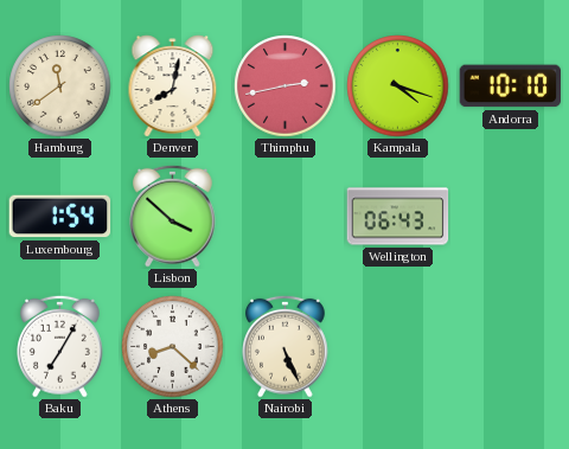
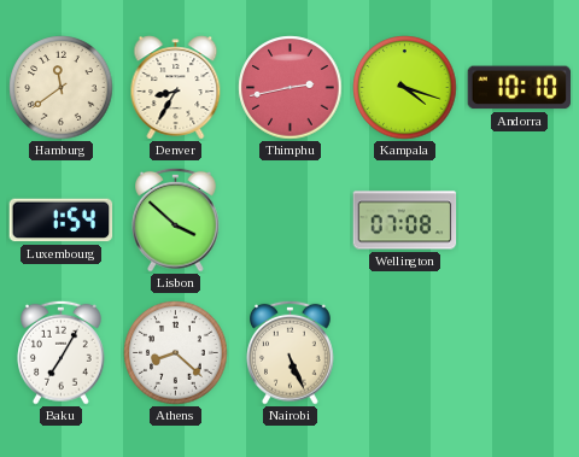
Denver: 8:02 -> 8:35 (176, 88)
Wellington: 06:43 -> 07:08 (405, 221)
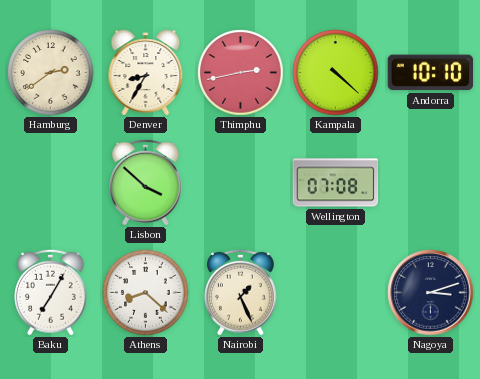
Hamburg: 11:39 -> 2:39 (51, 73)
Kampala: 4:18 -> 4:22 (336, 73)
Luxembourg: 1:54 -> none (62, 221)
Nairobi: 5:26 -> 1:26 (241, 292)
Nagoya: none -> 3:12 (431, 293)
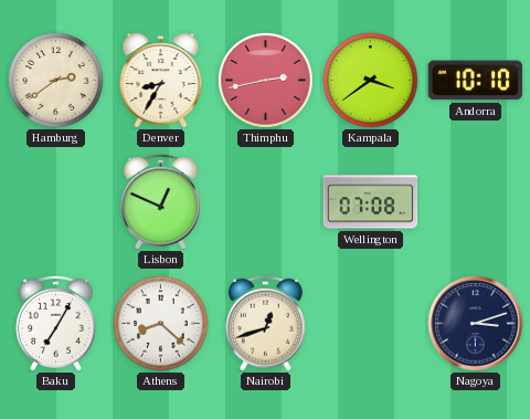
Kampala: 4:22 -> 3:39 (371, 81)
Lisbon: 3:52 -> 12:49 (161, 201)
Nairobi: 1:26 -> 12:42 (266, 323)
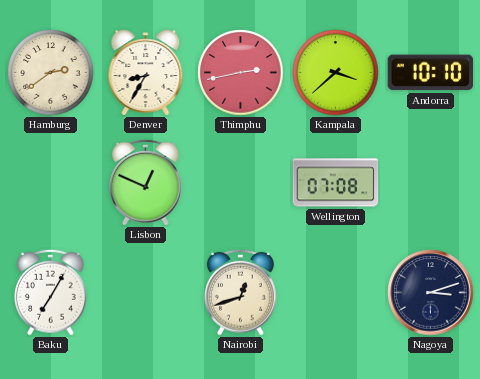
Kampala: 3:39 -> 3:38 (336, 73)
Athens: 8:22 -> none (161, 324)
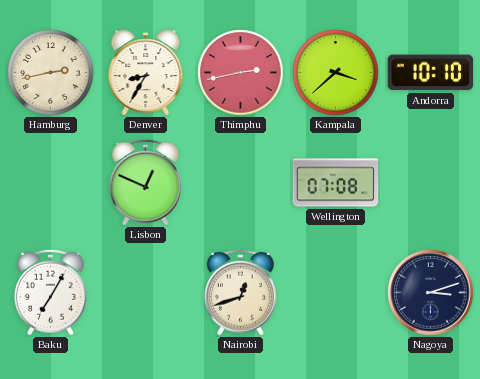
Hamburg: 2:39 -> 2:43 (51, 73)
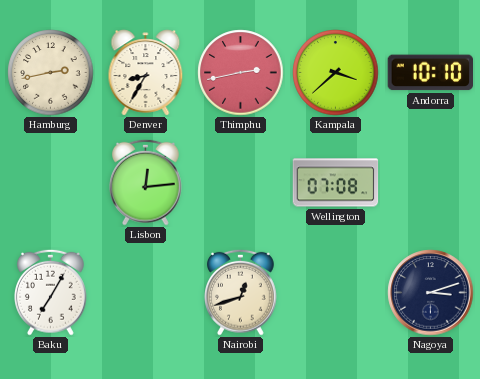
Lisbon: 12:49 -> 12:14 (146, 182)
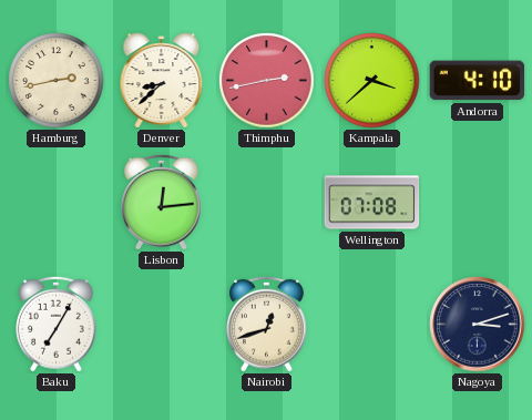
Denver: 8:35 -> 8:38 (162, 81)
Andorra: 10:10 -> 4:10 (478, 81)
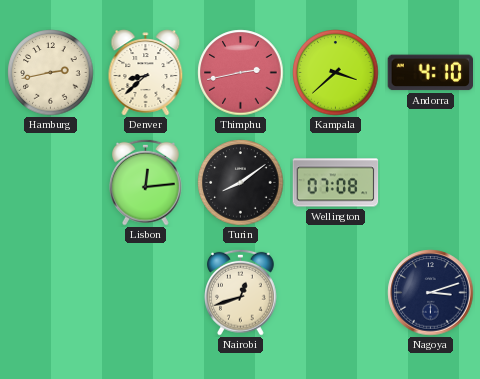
Turin: none -> 8:09 (241, 183)
Baku: 7:05 -> none (57, 324)
